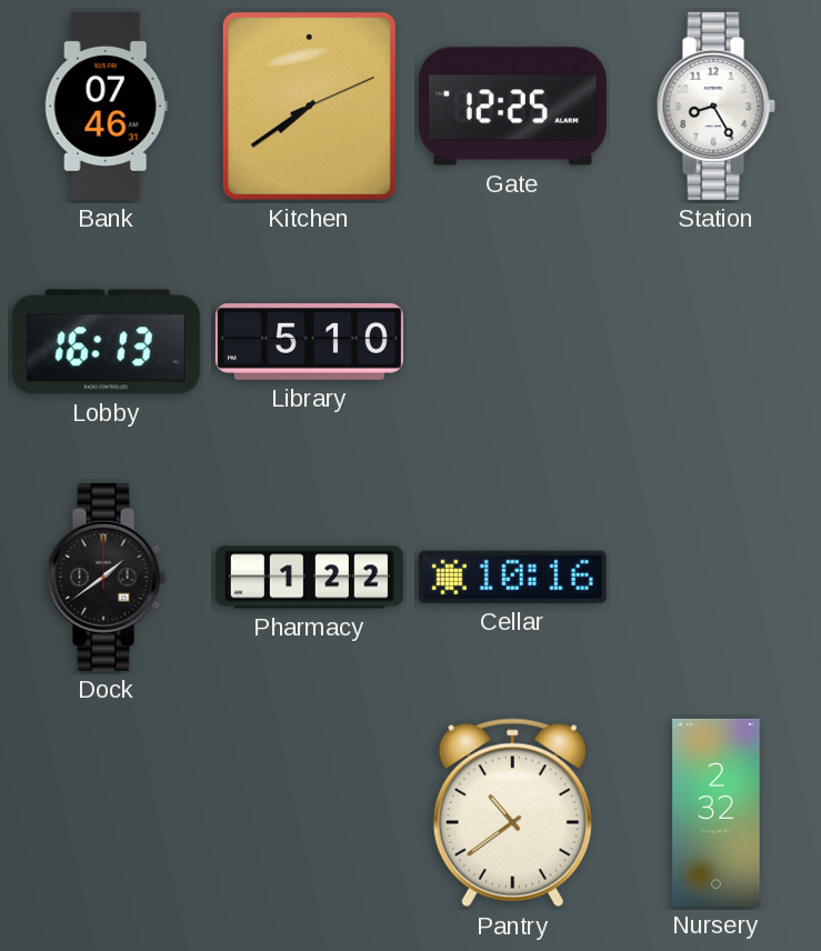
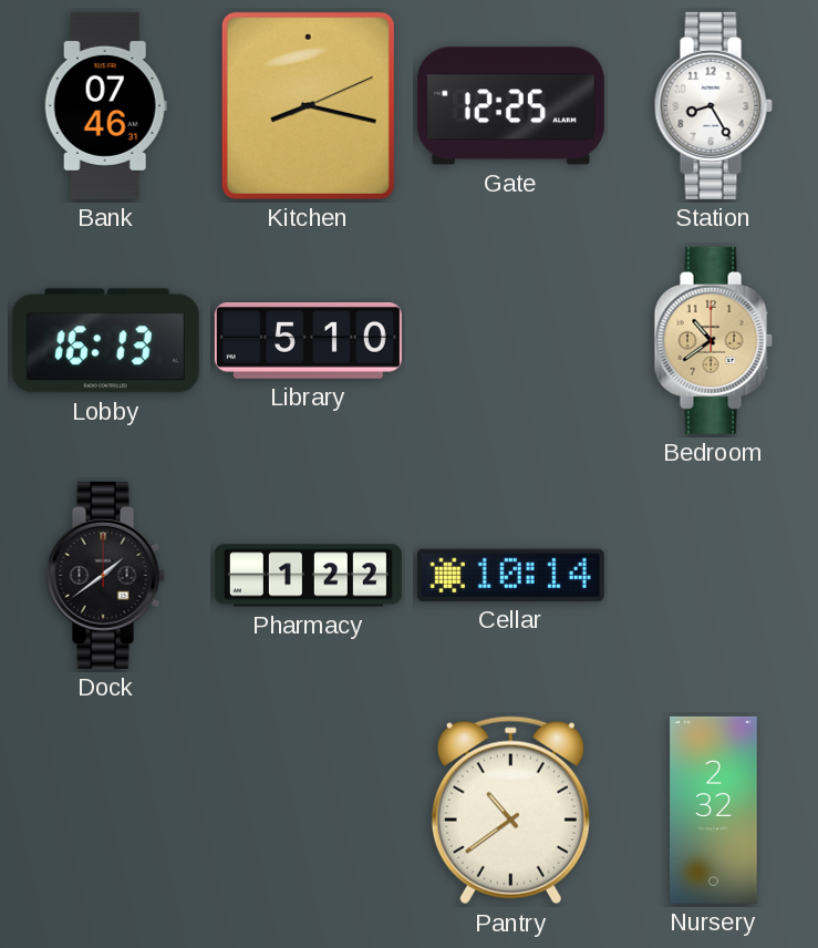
Kitchen: 7:39 -> 8:17 (308, 105)
Bedroom: none -> 10:39 (713, 340)
Cellar: 10:16 -> 10:14 (510, 575)
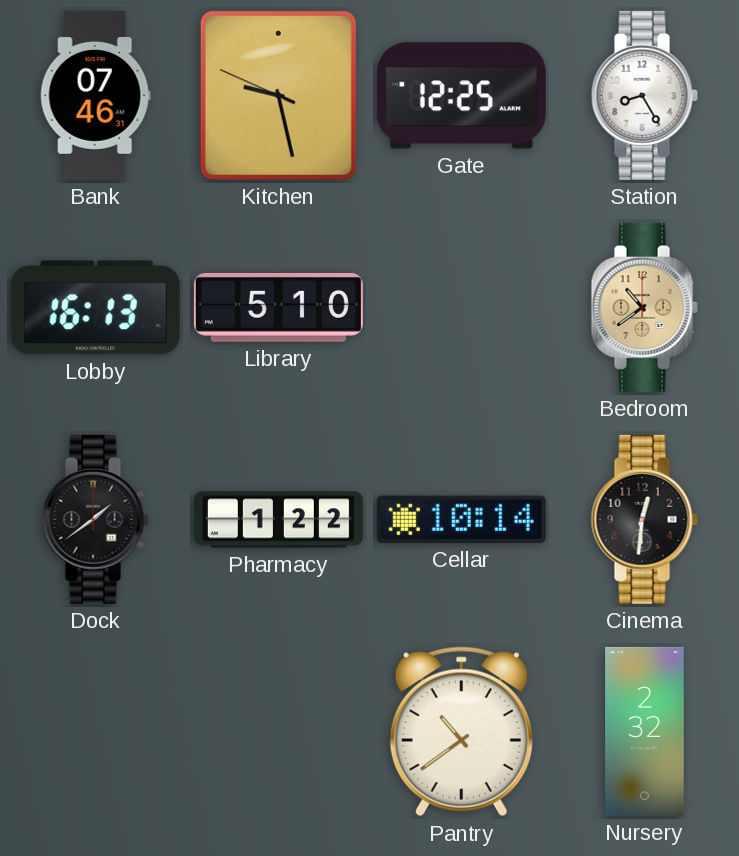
Kitchen: 8:17 -> 9:27 (278, 95)
Cinema: none -> 12:31 (644, 519)
